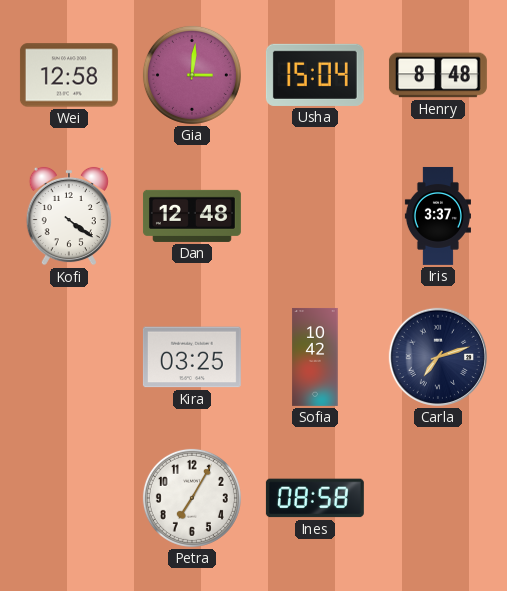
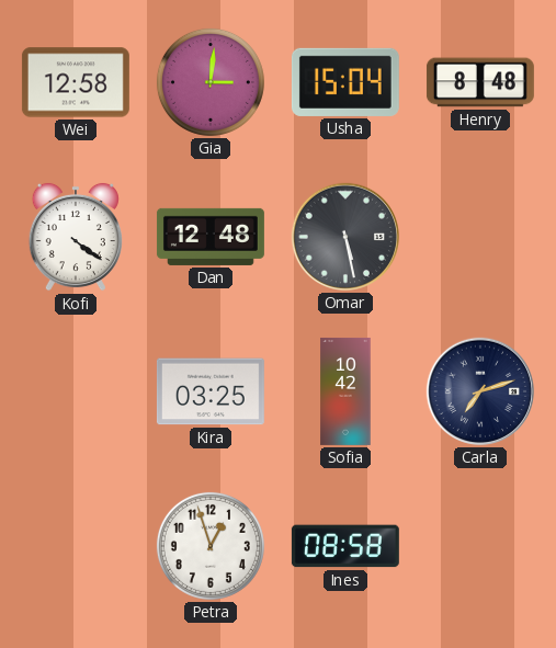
Omar: none -> 5:28 (344, 237)
Iris: 3:37 -> none (438, 216)
Petra: 7:05 -> 12:57 (211, 546)
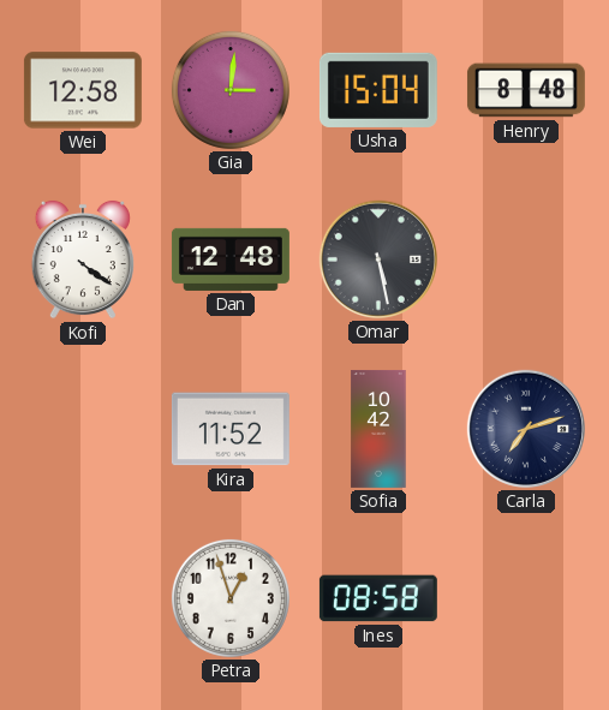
Kira: 03:25 -> 11:52 (231, 429)
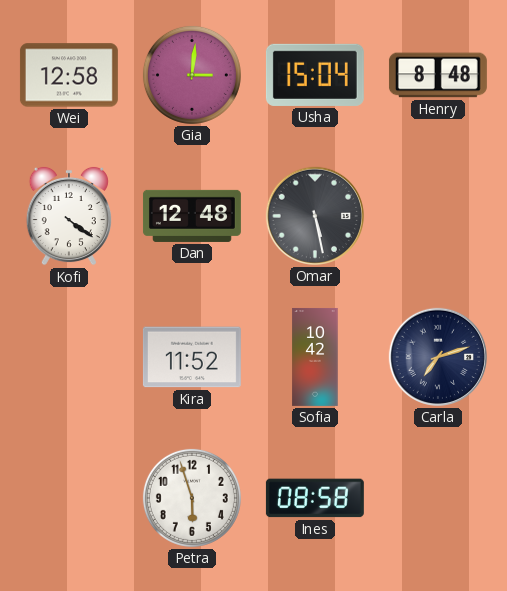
Petra: 12:57 -> 5:57 (192, 498)
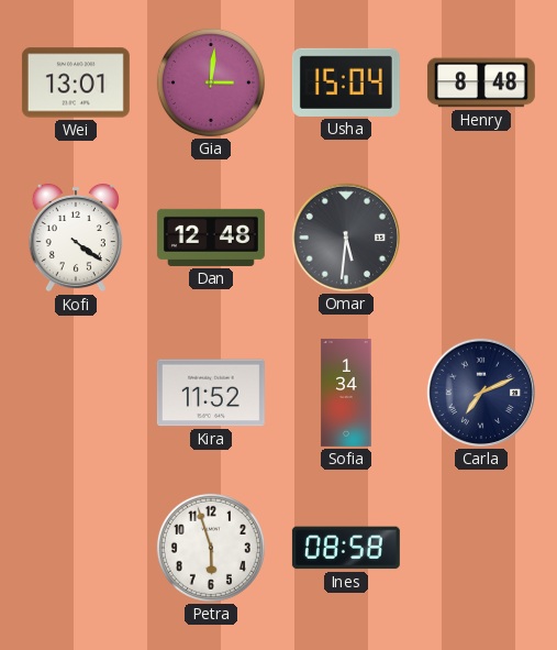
Wei: 12:58 -> 13:01 (76, 82)
Omar: 5:28 -> 5:31 (345, 238)
Sofia: 10:42 -> 1:34 (346, 393)
Carla: 7:12 -> 7:11 (480, 393)
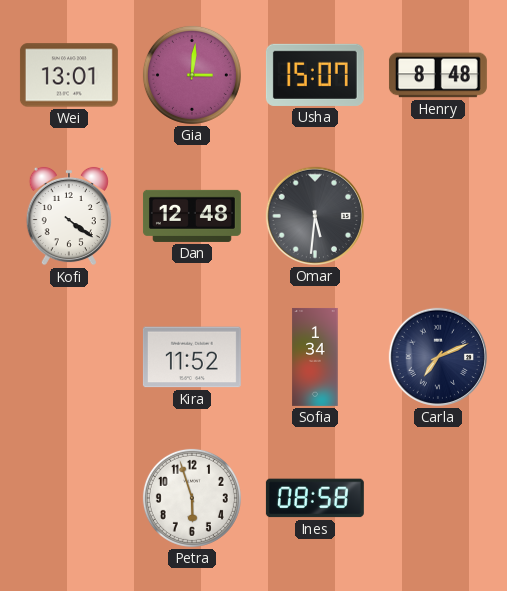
Usha: 15:04 -> 15:07 (315, 75)
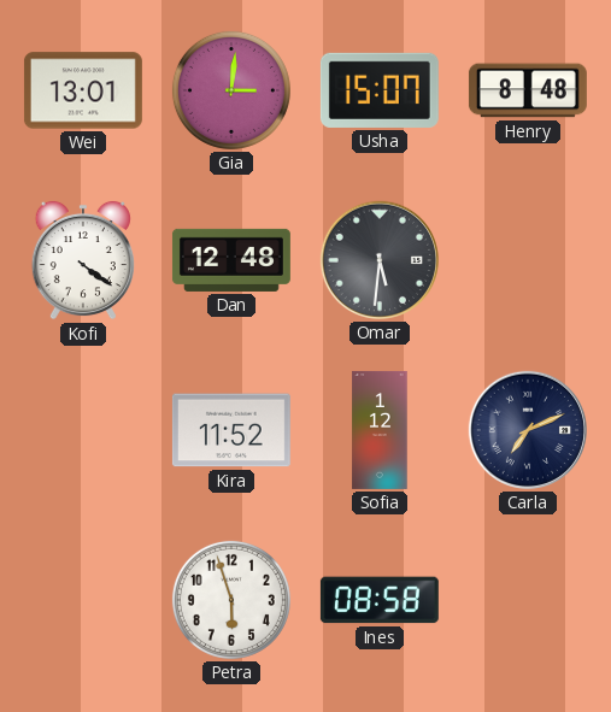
Sofia: 1:34 -> 1:12 (380, 430)
